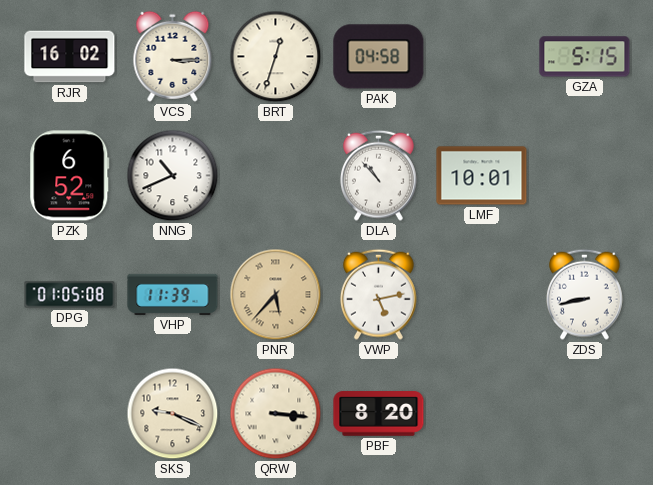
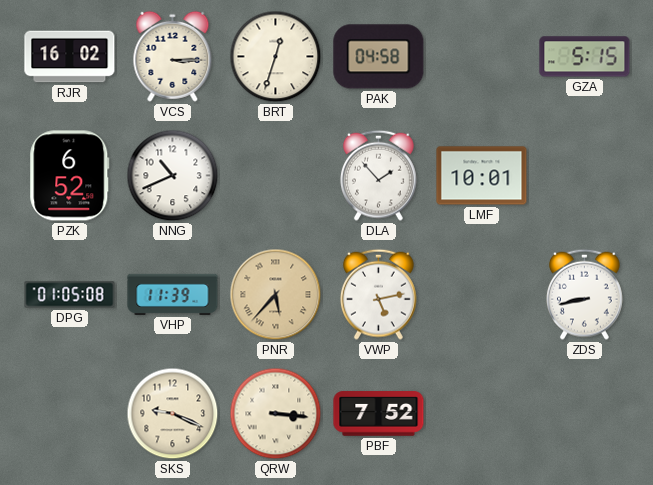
DLA: 10:53 -> 1:53 (379, 175)
PBF: 8:20 -> 7:52 (379, 414)
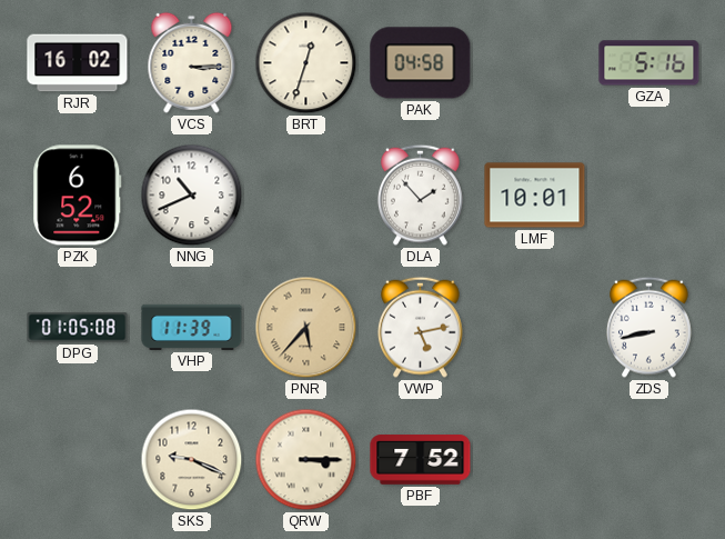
GZA: 5:15 -> 5:16 (650, 63)
QRW: 3:16 -> 3:15 (306, 460)
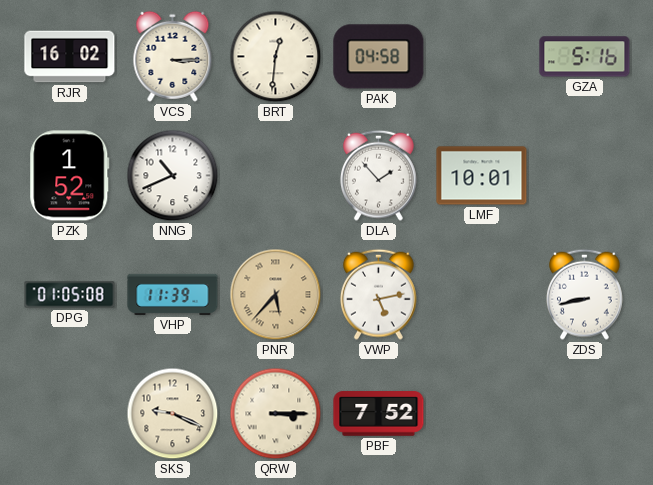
BRT: 12:33 -> 12:31 (276, 57)
PZK: 6:52 -> 1:52 (70, 176)
